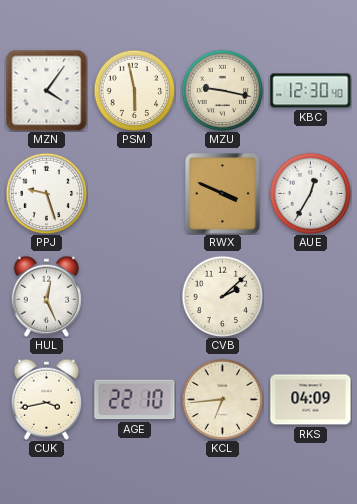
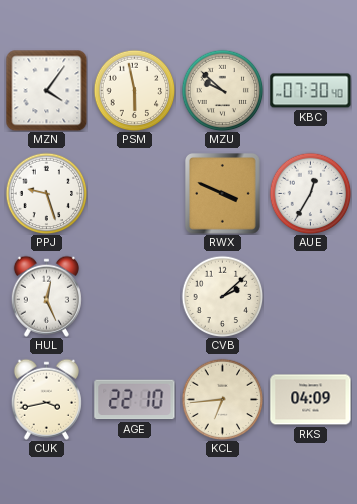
MZU: 9:17 -> 9:52 (222, 90)
KBC: 12:30 -> 07:30 (311, 91)
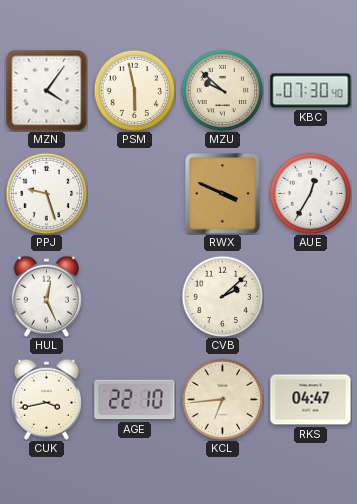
RKS: 04:09 -> 04:47 (311, 400)
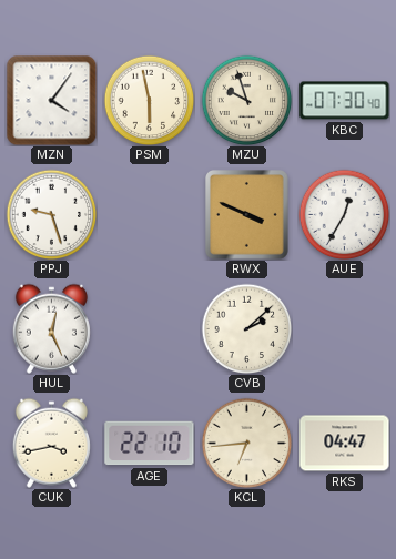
MZU: 9:52 -> 9:57 (246, 100)
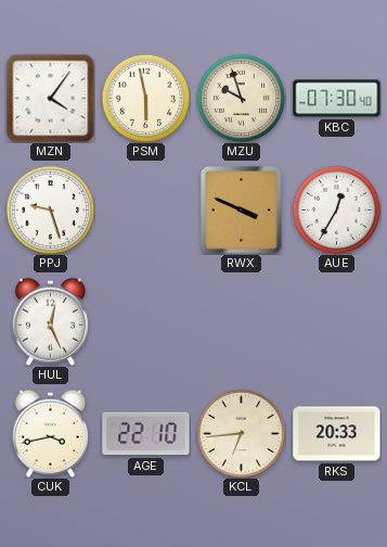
CVB: 2:08 -> none (246, 328)
RKS: 04:47 -> 20:33 (337, 434)
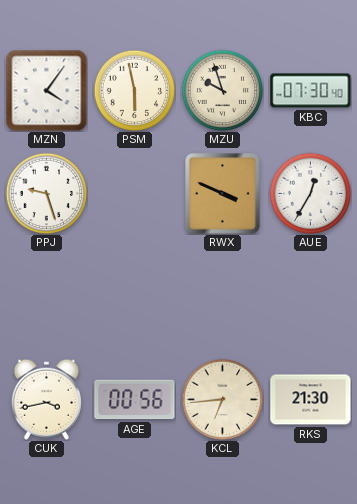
HUL: 12:26 -> none (50, 321)
AGE: 22:10 -> 00:56 (135, 400)
RKS: 20:33 -> 21:30 (311, 400)
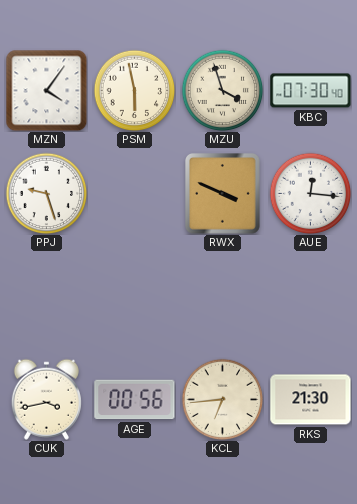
MZU: 9:57 -> 3:57 (222, 90)
AUE: 12:35 -> 12:16 (310, 193)
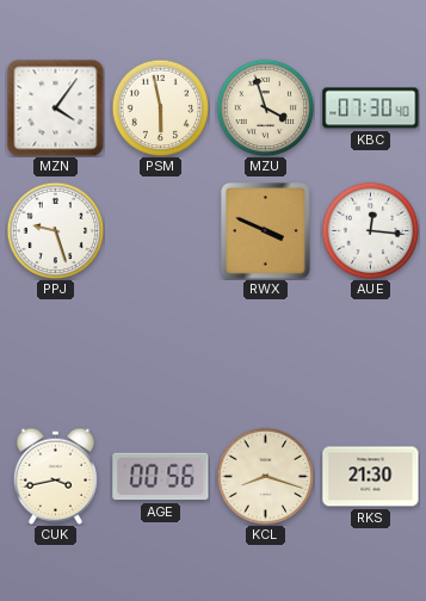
KCL: 6:44 -> 8:18 (265, 476)
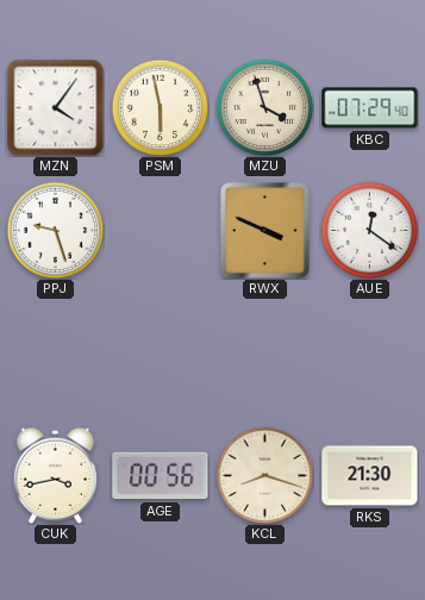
KBC: 07:30 -> 07:29 (370, 108)
AUE: 12:16 -> 12:21 (369, 230)
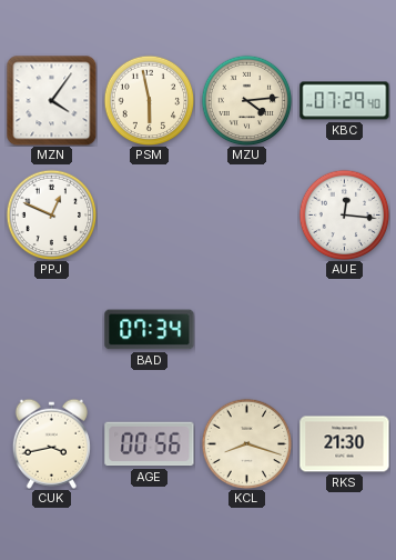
MZU: 3:57 -> 4:14 (246, 100)
PPJ: 9:27 -> 12:49 (51, 214)
RWX: 3:49 -> none (265, 231)
AUE: 12:21 -> 12:16 (344, 214)
BAD: none -> 07:34 (150, 330)
